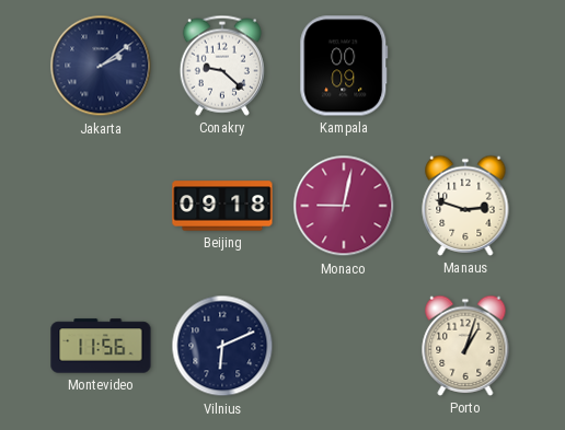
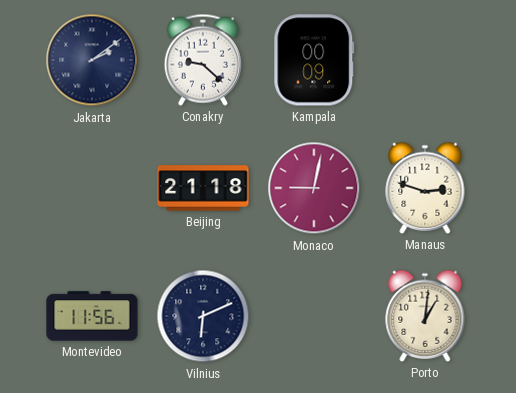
Beijing: 09:18 -> 21:18 (203, 188)
Porto: 1:03 -> 1:01 (425, 316)
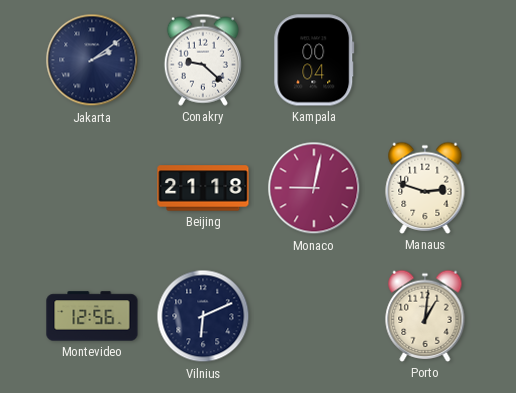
Kampala: 00:09 -> 00:04 (314, 60)
Montevideo: 11:56 -> 12:56 (92, 316)
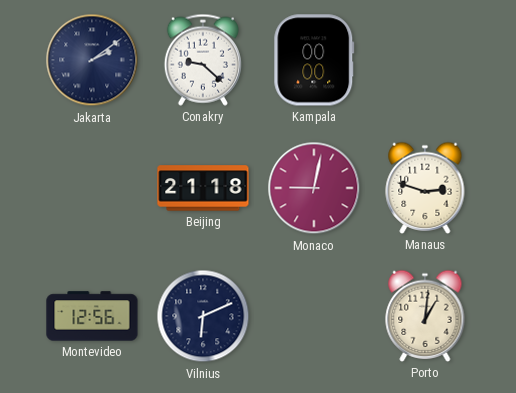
Kampala: 00:04 -> 00:00 (314, 60)
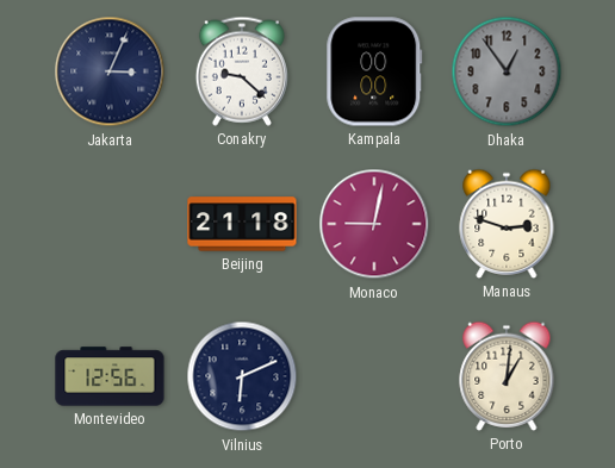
Jakarta: 2:09 -> 3:04 (110, 71)
Dhaka: none -> 12:54 (507, 71)
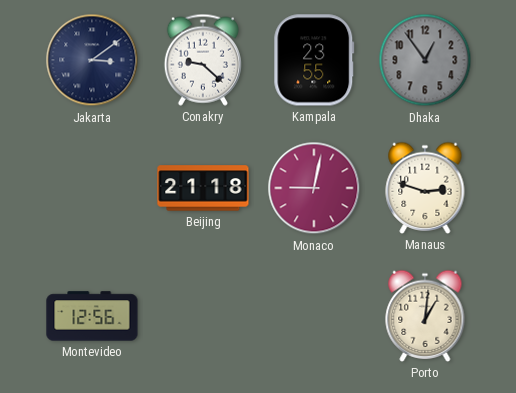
Jakarta: 3:04 -> 3:09 (92, 60)
Kampala: 00:00 -> 23:55 (314, 60)
Vilnius: 6:11 -> none (242, 376)
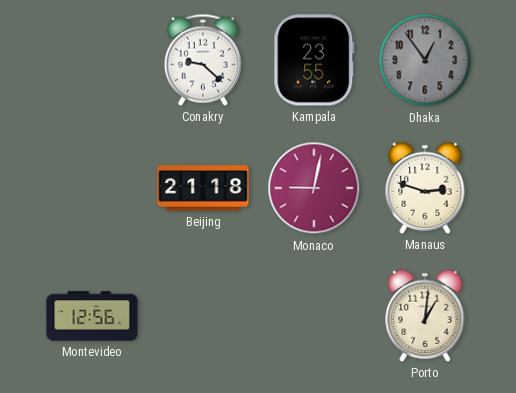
Jakarta: 3:09 -> none (92, 60)
